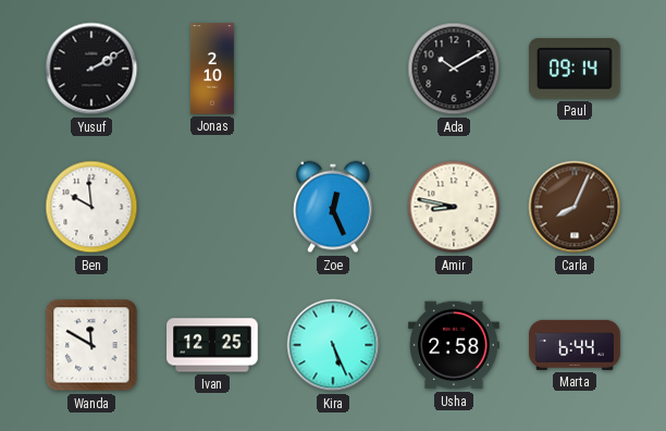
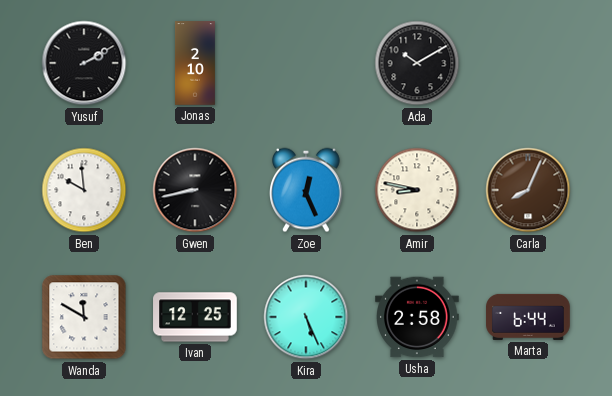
Paul: 09:14 -> none (575, 69)
Gwen: none -> 8:43 (195, 190)
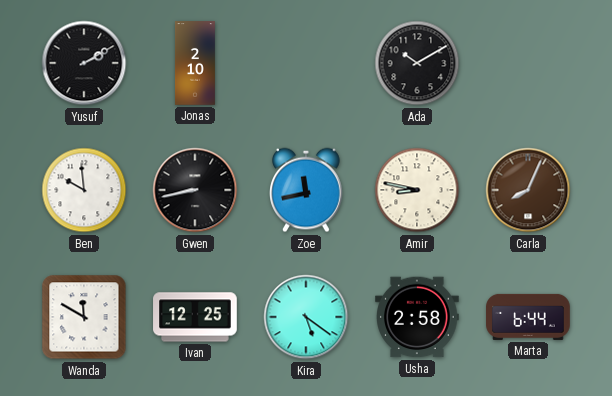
Zoe: 12:26 -> 11:43 (307, 190)
Kira: 5:26 -> 5:21 (306, 317)
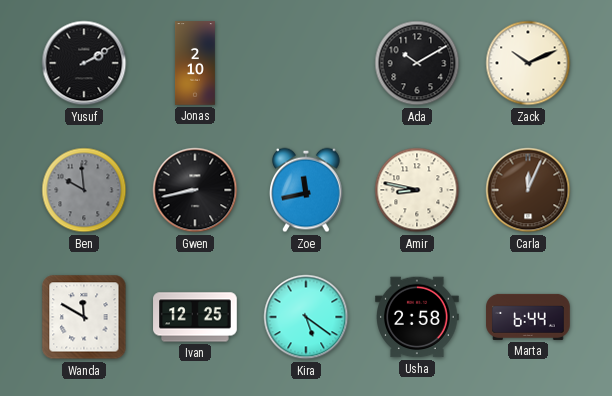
Zack: none -> 10:11 (528, 63)
Ben dial: white -> grey (84, 190)
Carla: 8:04 -> 12:04 (528, 190)
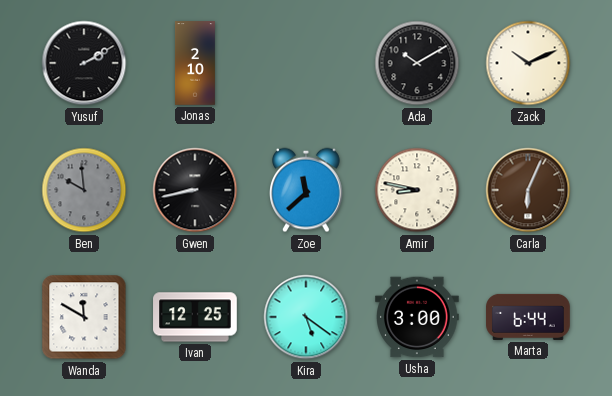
Zoe: 11:43 -> 11:38 (307, 190)
Carla: 12:04 -> 6:04 (528, 190)
Usha: 2:58 -> 3:00 (417, 317)
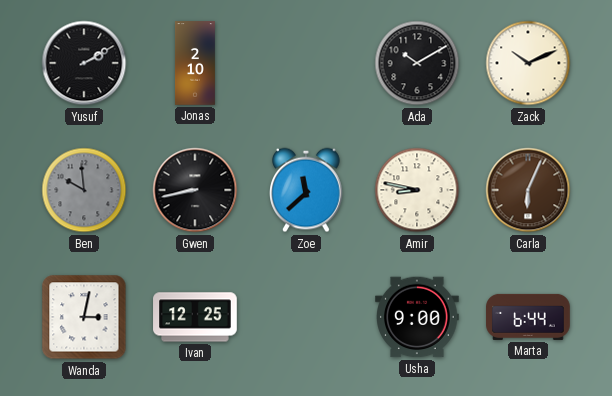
Wanda: 11:50 -> 3:02 (84, 317)
Kira: 5:21 -> none (306, 317)
Usha: 3:00 -> 9:00 (417, 317)
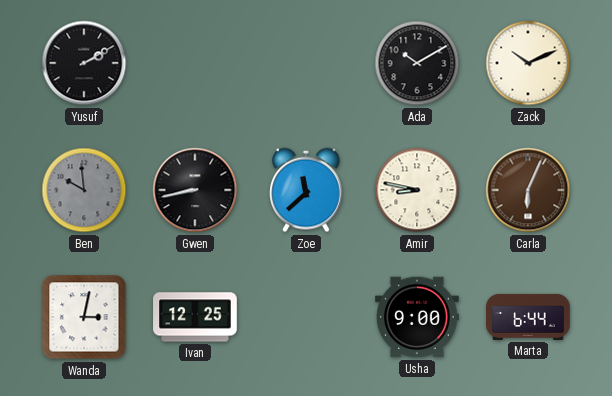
Jonas: 2:10 -> none (195, 63)
